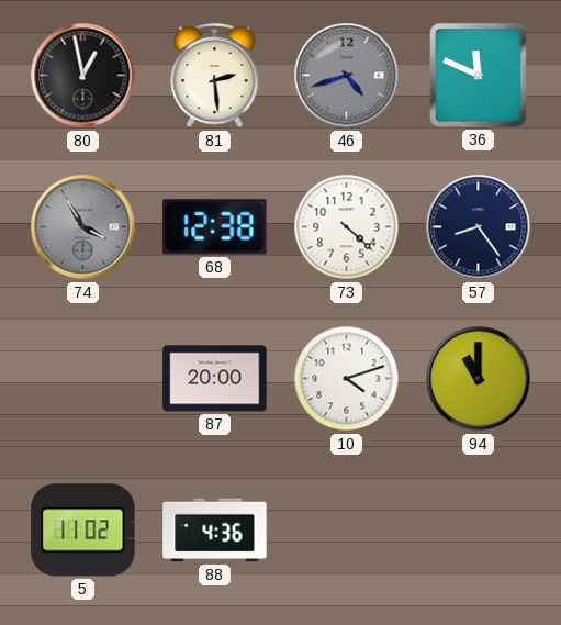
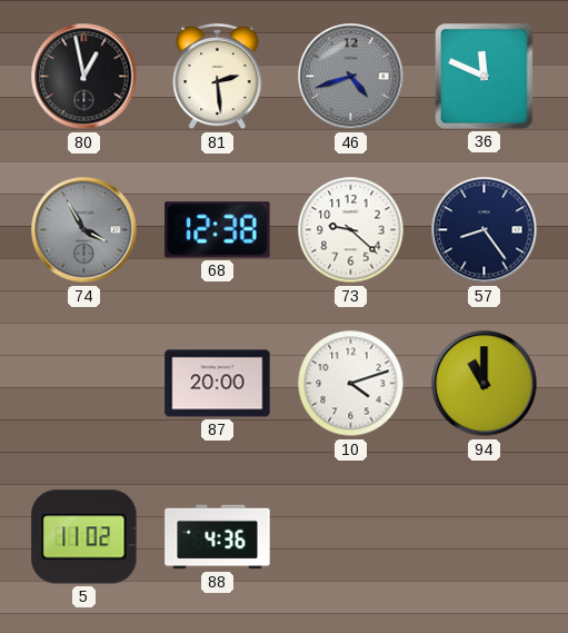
73: 4:22 -> 9:22 (351, 230)
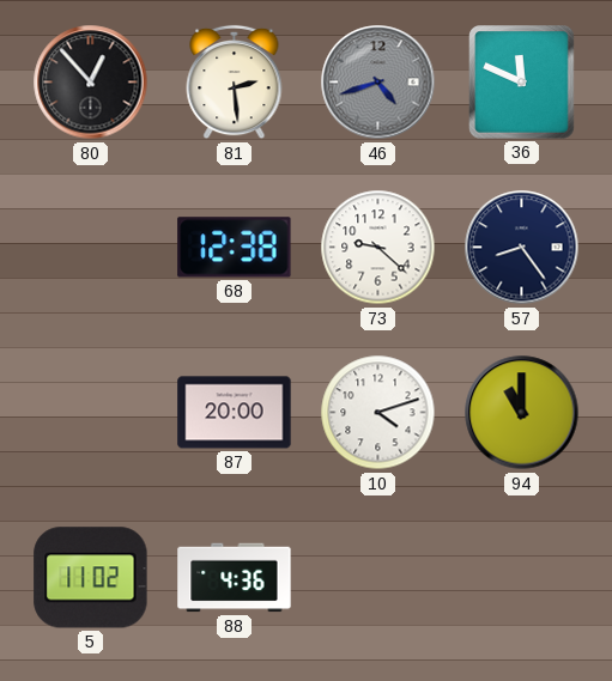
80: 12:58 -> 12:53 (91, 83)
74: 3:55 -> none (84, 230)
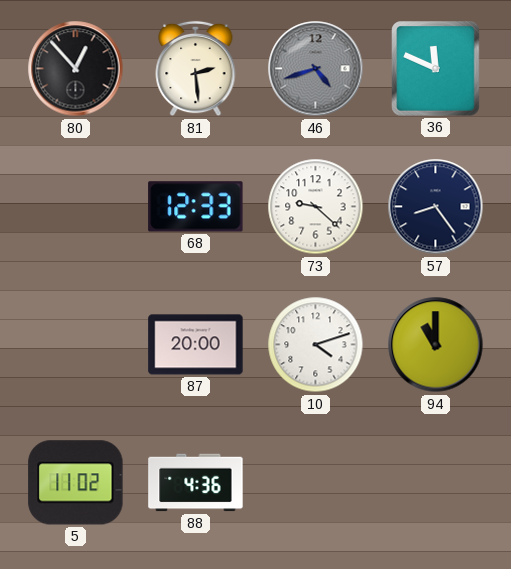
68: 12:38 -> 12:33 (196, 207)
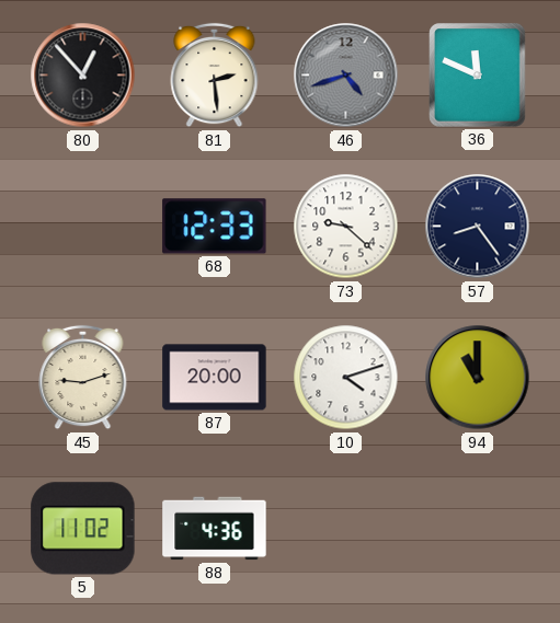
45: none -> 9:12 (83, 378)
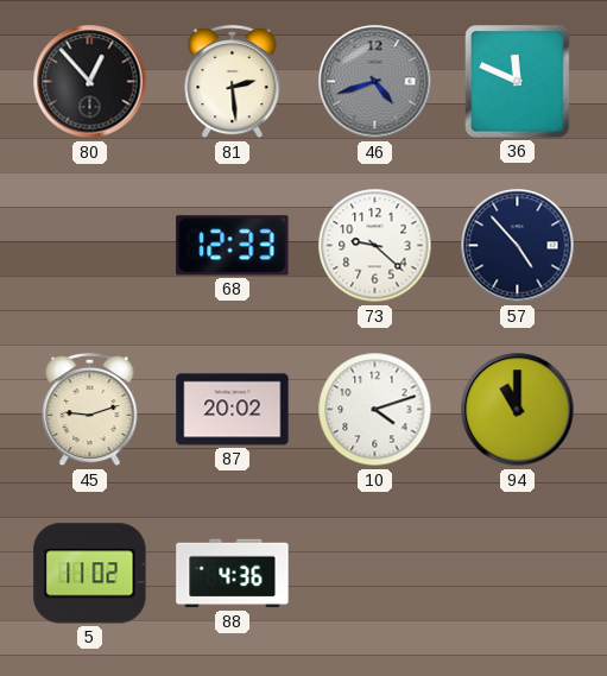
57: 8:24 -> 4:53 (518, 246)
87: 20:00 -> 20:02 (233, 410)
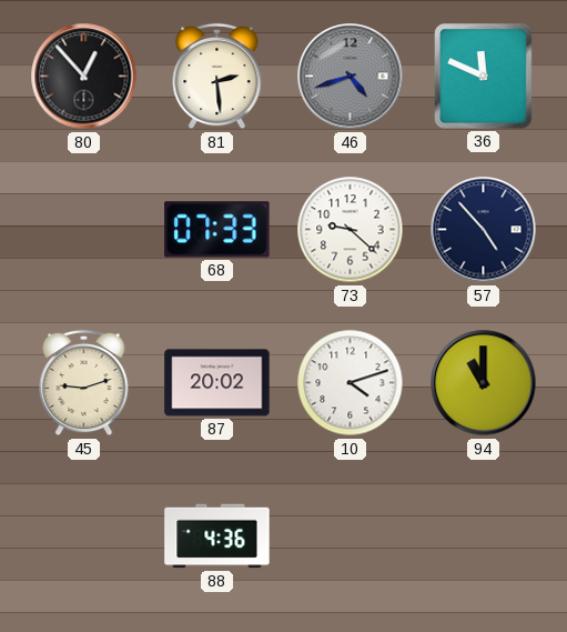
68: 12:33 -> 07:33 (217, 230)
5: 11:02 -> none (90, 574)
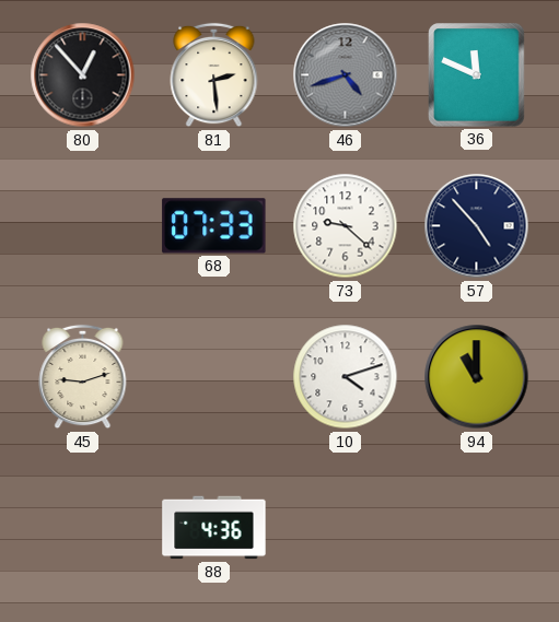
87: 20:02 -> none (217, 383)
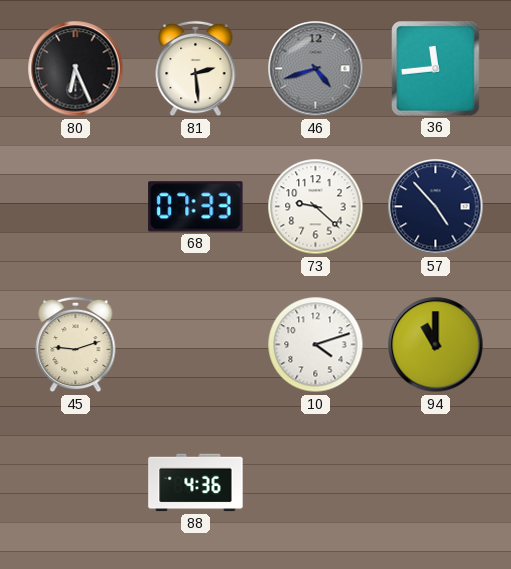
80: 12:53 -> 6:26 (76, 69)
36: 11:49 -> 11:44 (436, 69)
